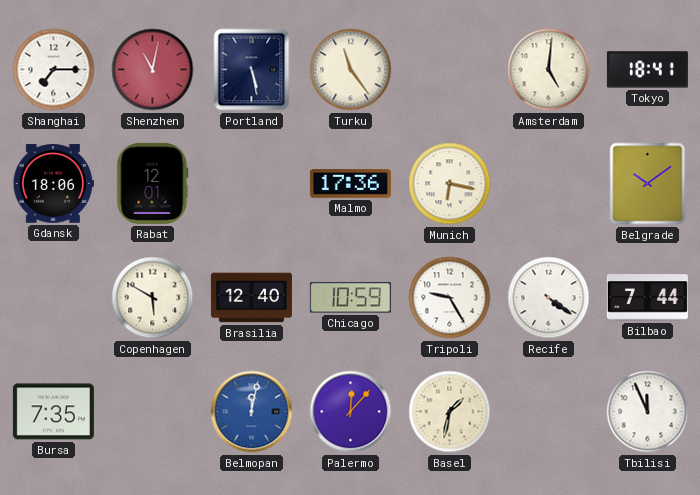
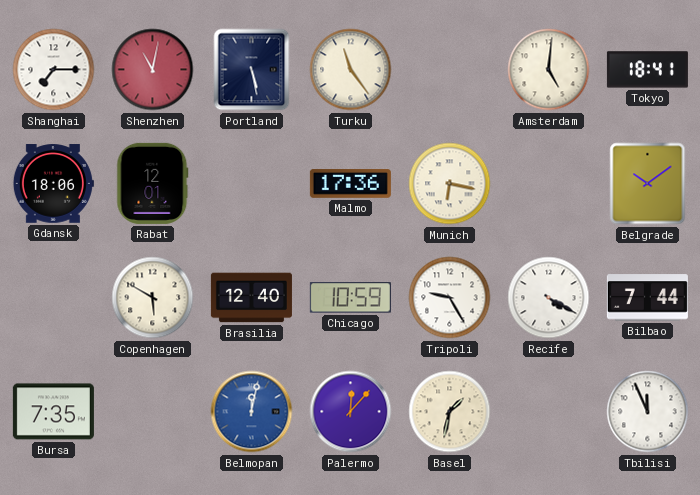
Recife: 4:21 -> 4:20 (549, 298)
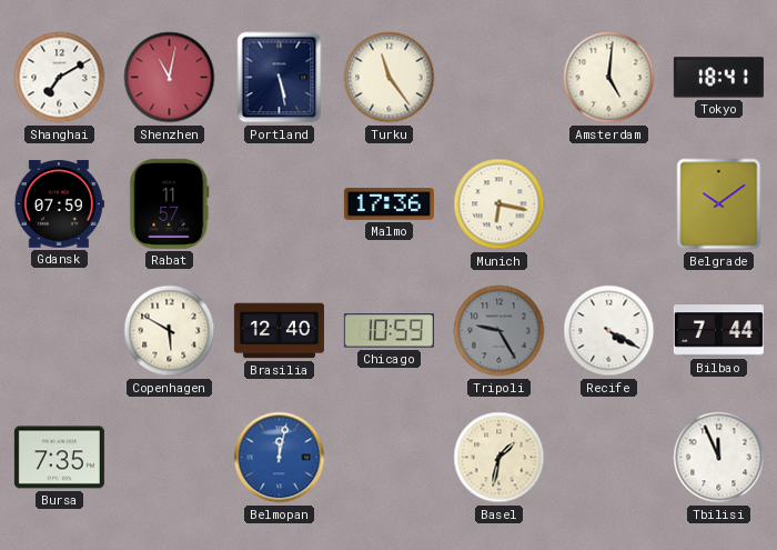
Shanghai: 7:15 -> 7:10 (60, 78)
Gdansk: 18:06 -> 07:59 (59, 204)
Rabat: 12:01 -> 11:57 (170, 203)
Tripoli dial: white -> grey (500, 331)
Palermo: 12:07 -> none (351, 412)
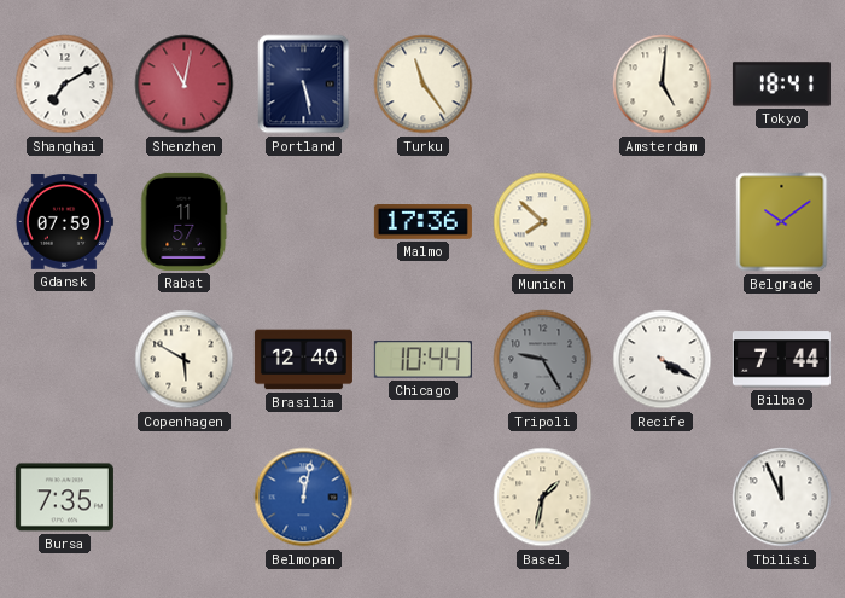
Munich: 6:17 -> 7:52 (543, 222)
Chicago: 10:59 -> 10:44 (422, 360)
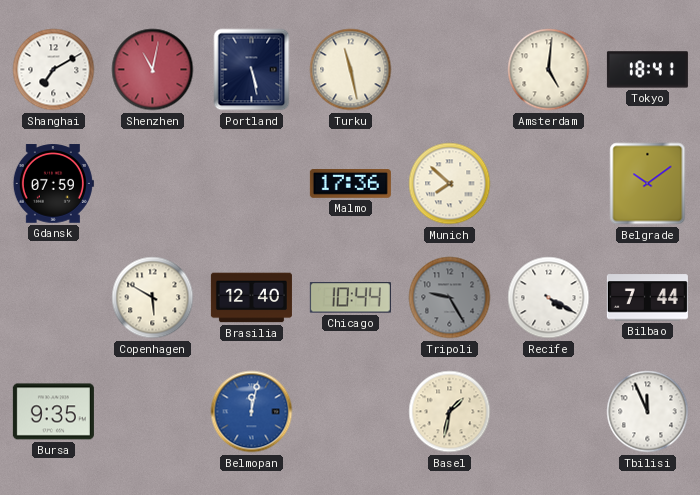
Turku: 11:24 -> 11:28 (351, 70)
Rabat: 11:57 -> none (185, 221)
Bursa: 7:35 -> 9:35 (53, 412)
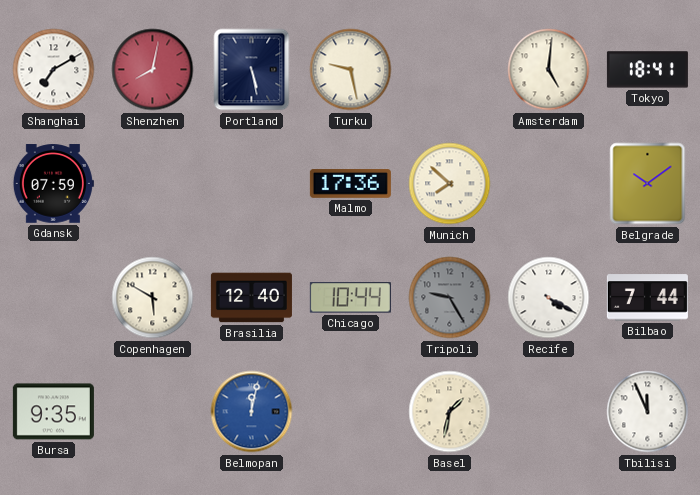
Shenzhen: 11:02 -> 8:02 (153, 70)
Turku: 11:28 -> 9:28 (351, 70)
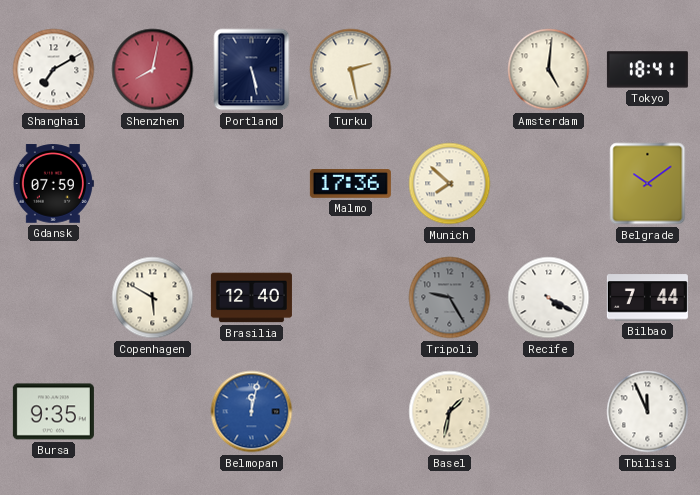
Turku: 9:28 -> 2:28 (351, 70)
Chicago: 10:44 -> none (350, 298)
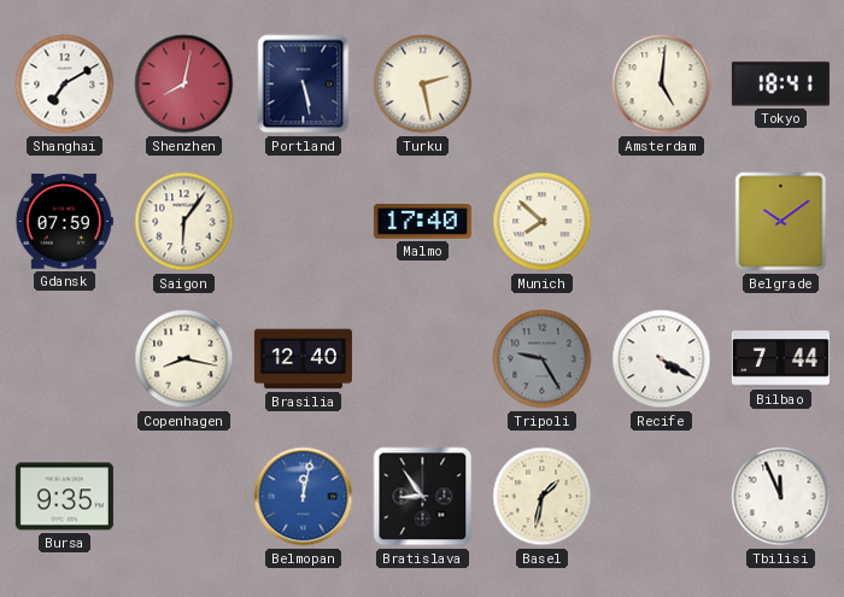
Saigon: none -> 6:06 (184, 222)
Malmo: 17:36 -> 17:40 (422, 222)
Copenhagen: 5:50 -> 8:17 (184, 359)
Bratislava: none -> 8:54 (423, 497)
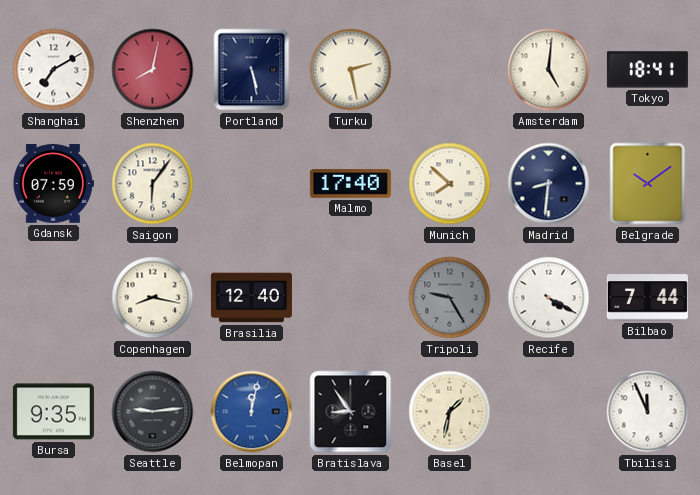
Madrid: none -> 8:31 (549, 184)
Seattle: none -> 9:14 (153, 412)
